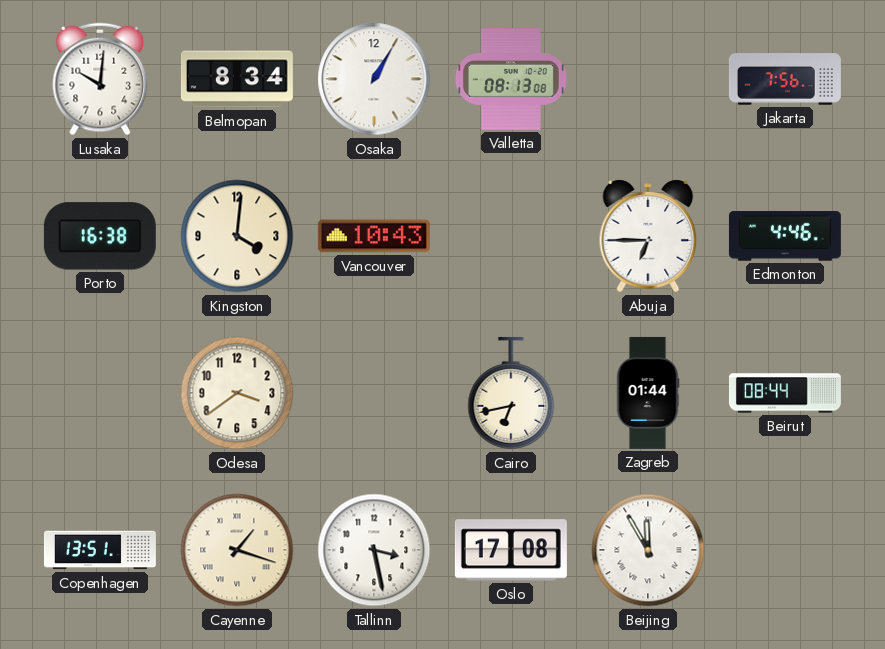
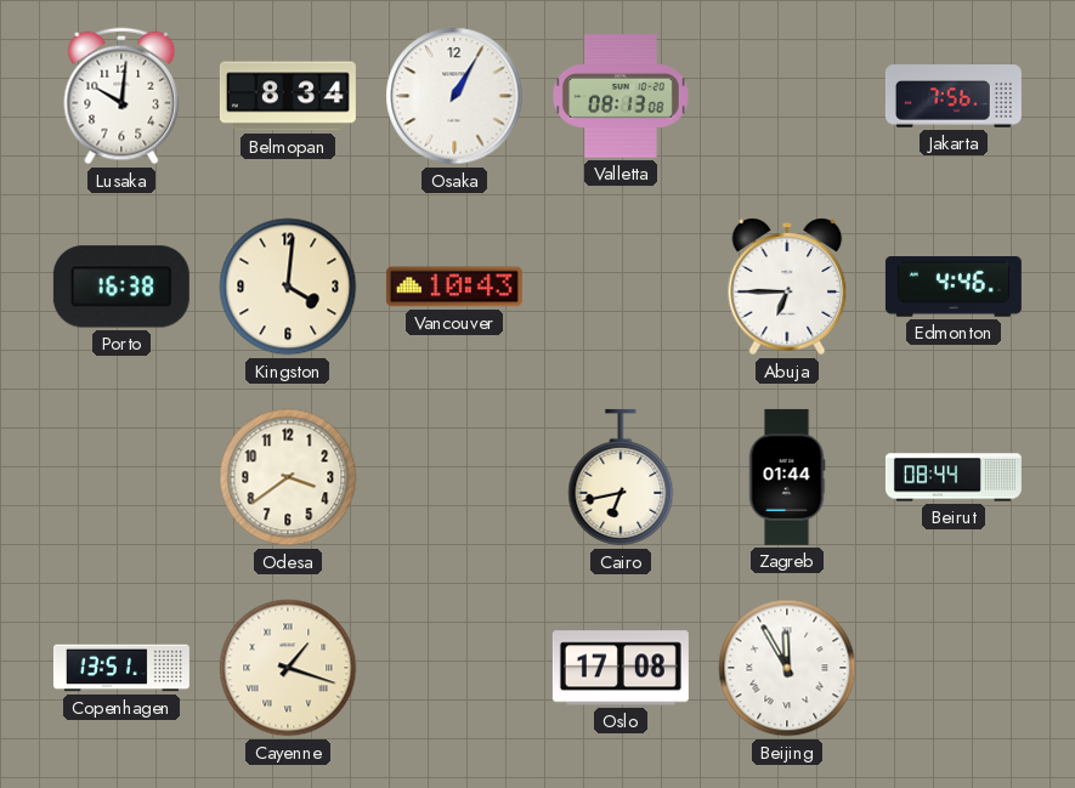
Tallinn: 3:28 -> none (374, 550)
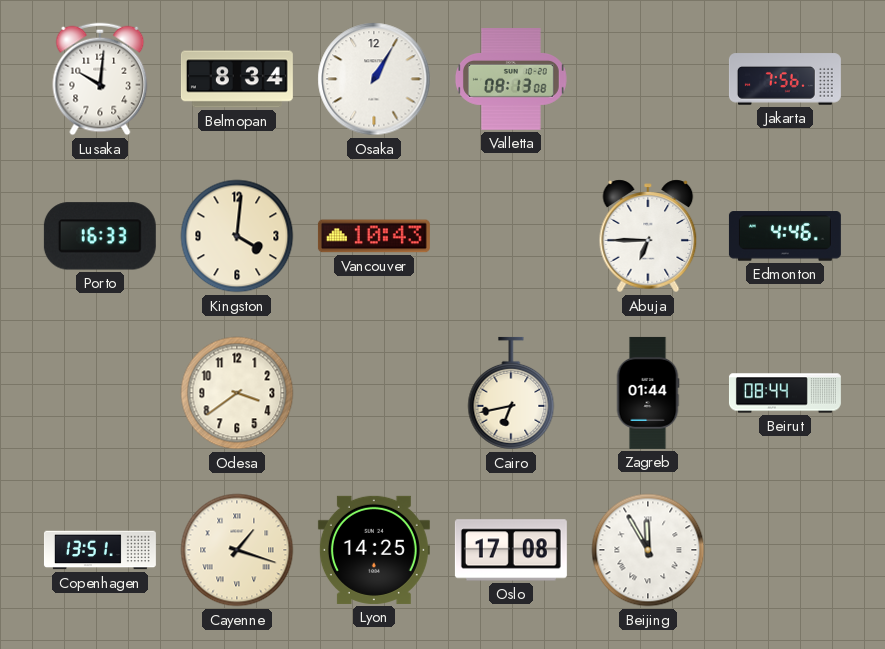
Porto: 16:38 -> 16:33 (100, 236)
Lyon: none -> 14:25 (374, 550)
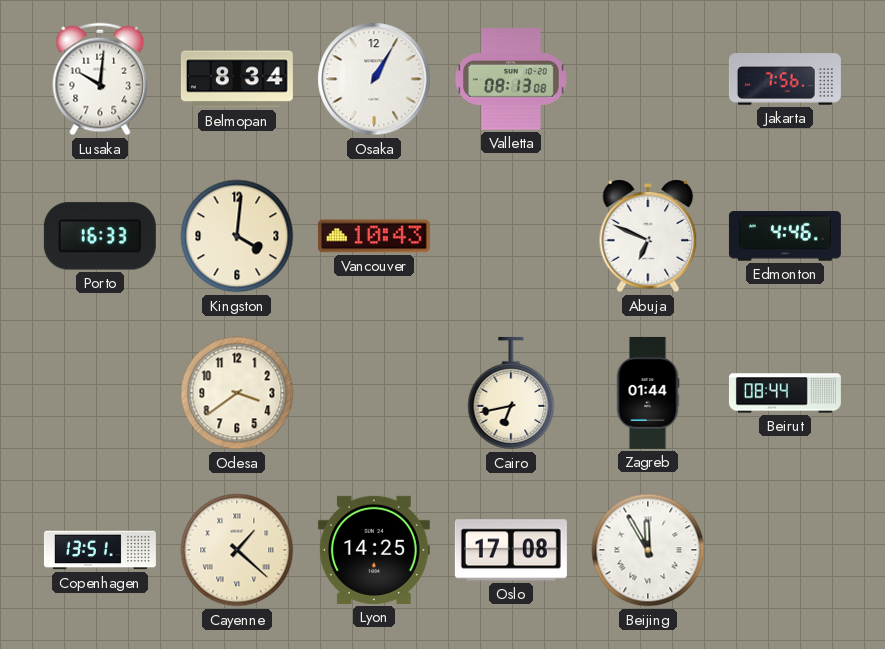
Abuja: 6:45 -> 6:49 (648, 236)
Cayenne: 1:18 -> 1:22 (237, 550)
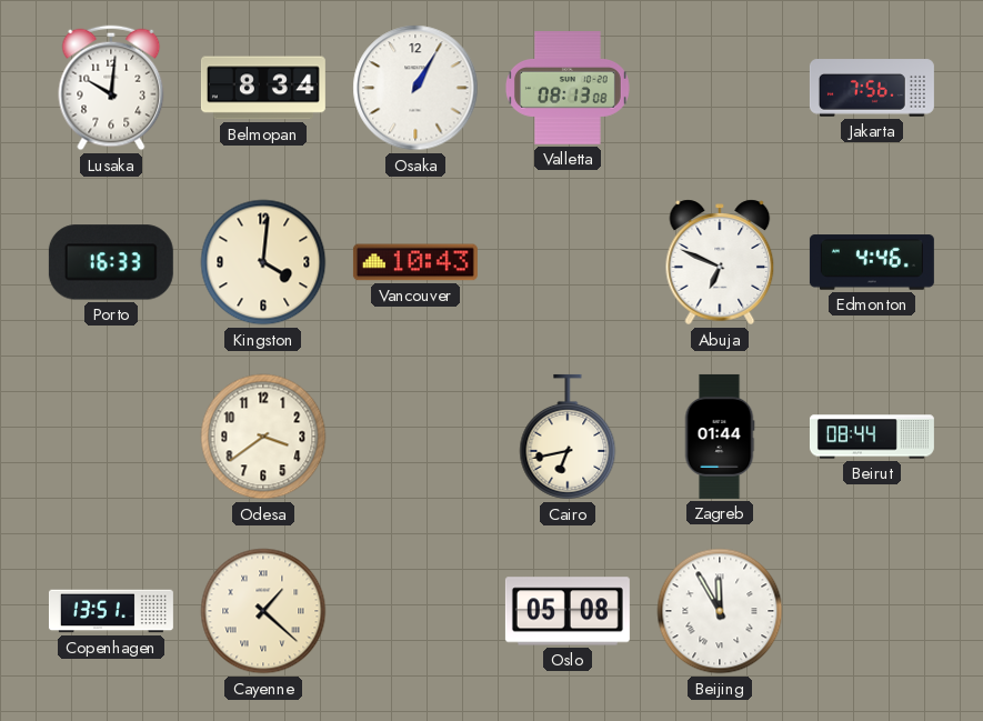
Lyon: 14:25 -> none (374, 550)
Oslo: 17:08 -> 05:08 (568, 611)
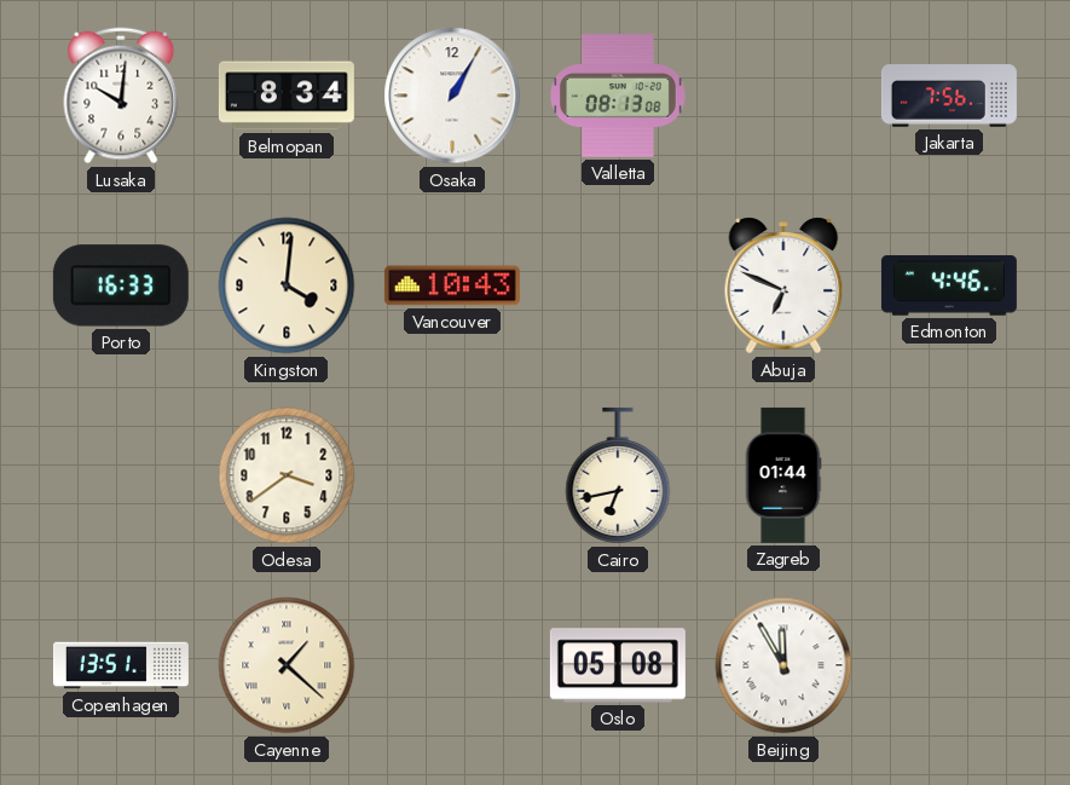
Beirut: 08:44 -> none (872, 437)
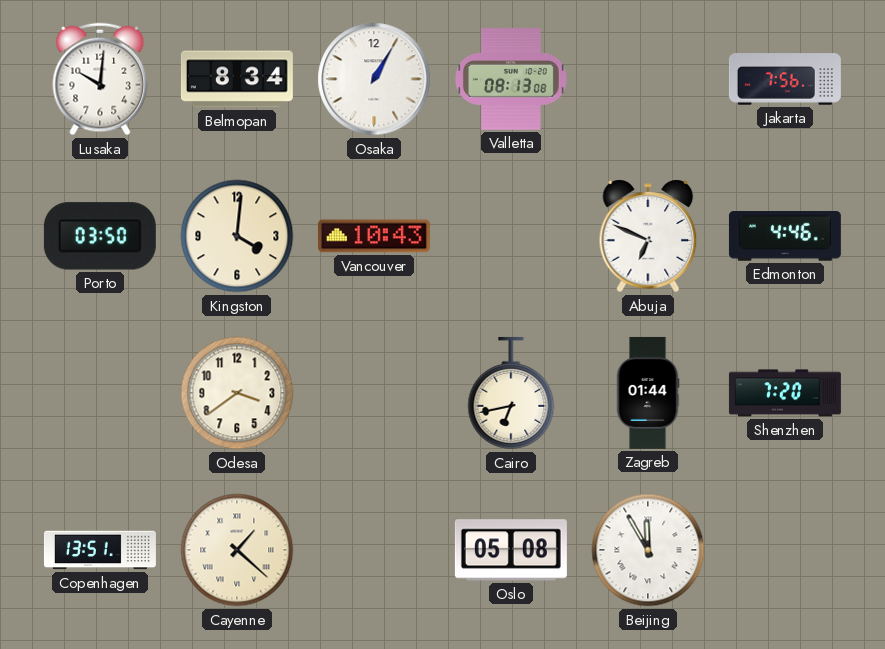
Porto: 16:33 -> 03:50 (100, 236)
Shenzhen: none -> 7:20 (785, 393)
